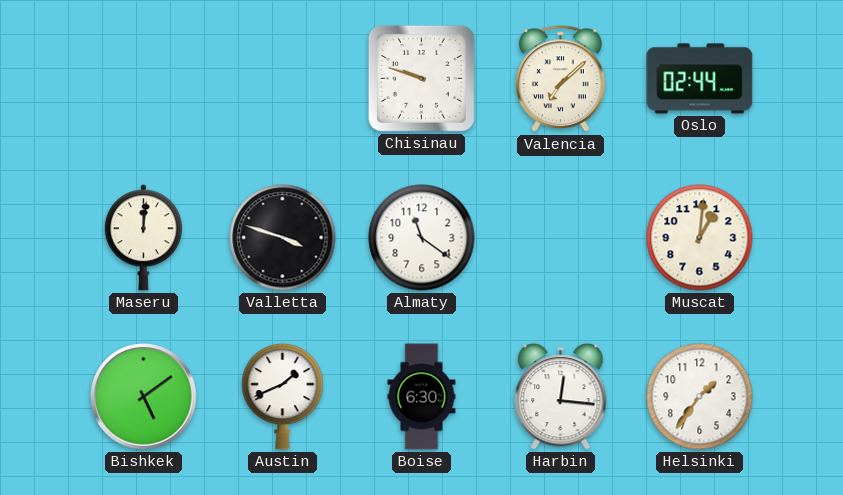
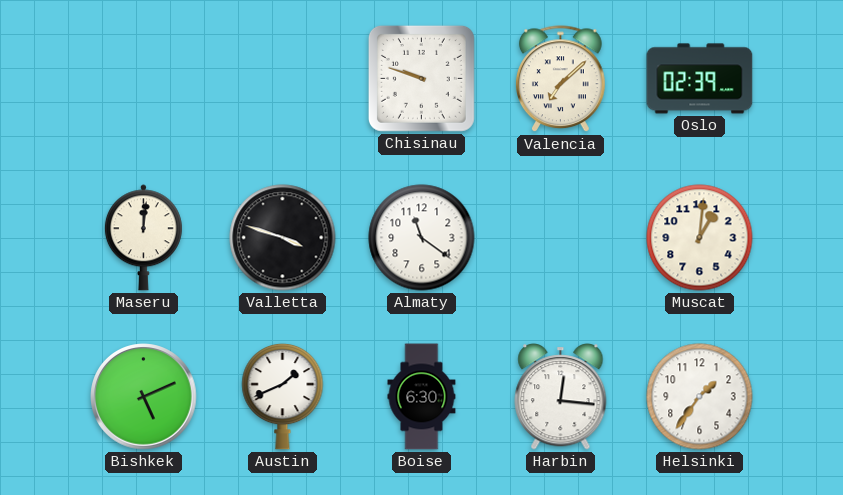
Oslo: 02:44 -> 02:39 (700, 79)
Bishkek: 5:09 -> 5:11 (144, 397)
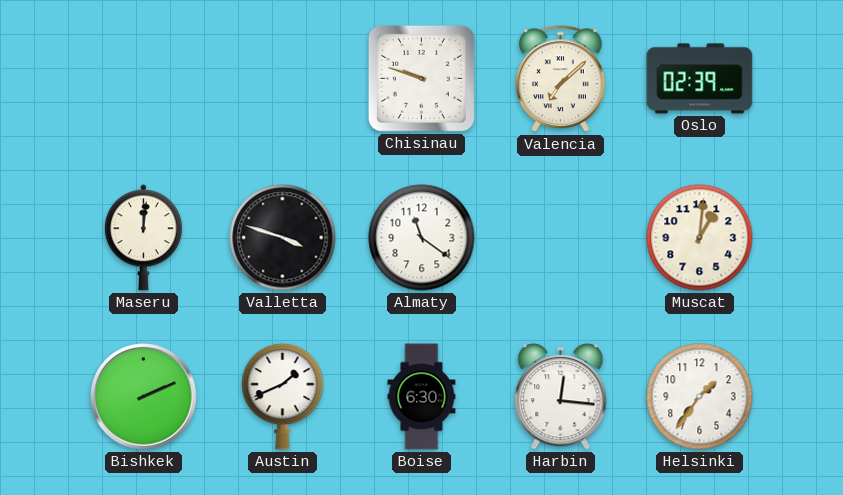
Bishkek: 5:11 -> 2:11 (144, 397)
